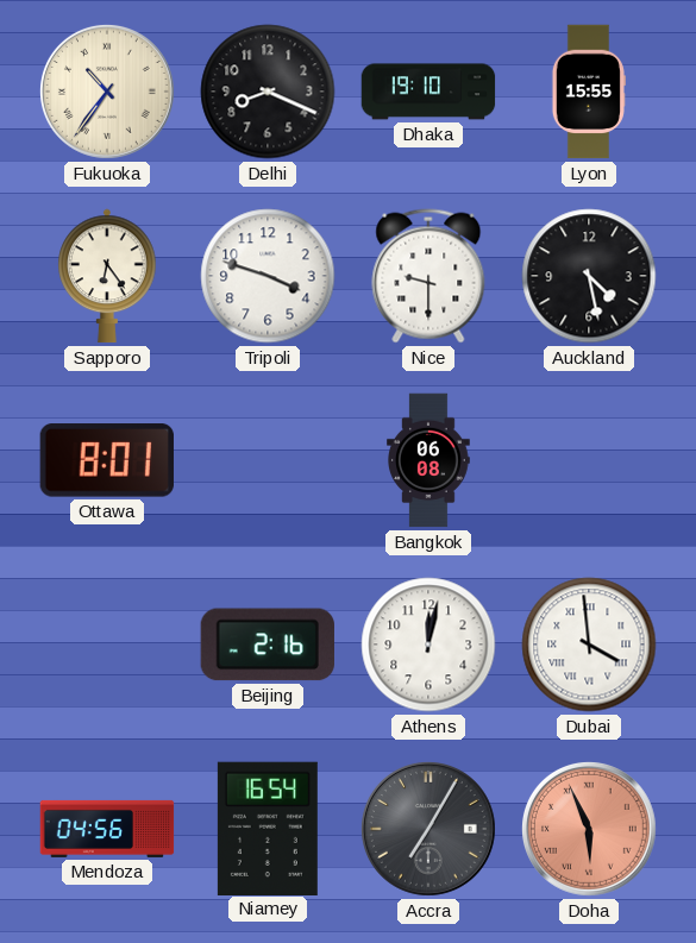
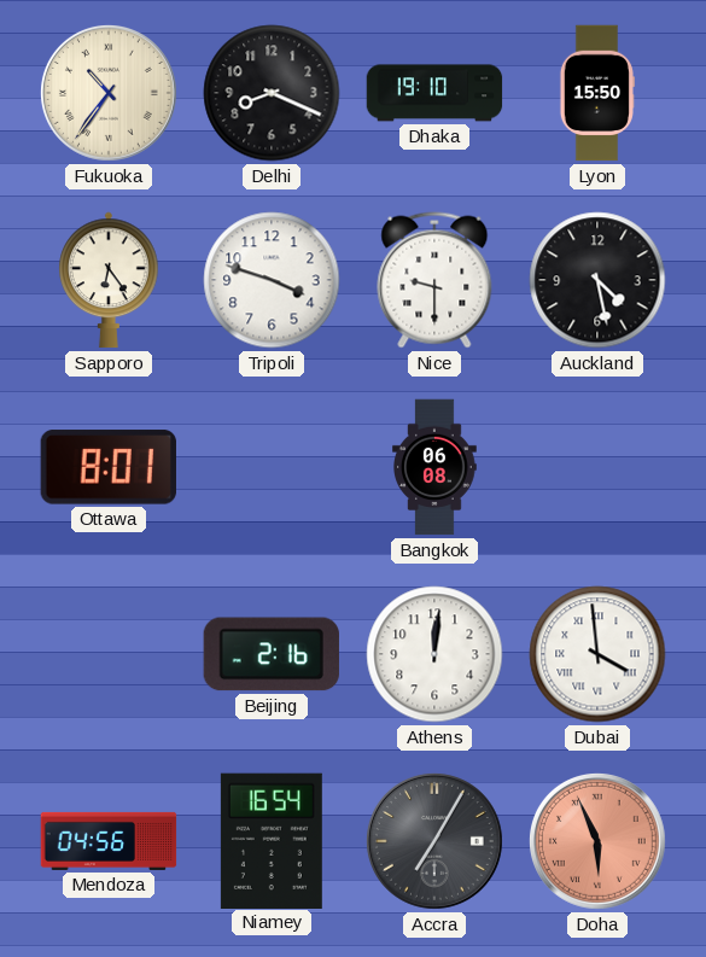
Lyon: 15:55 -> 15:50 (596, 93)
Athens: 12:02 -> 12:01 (434, 654)
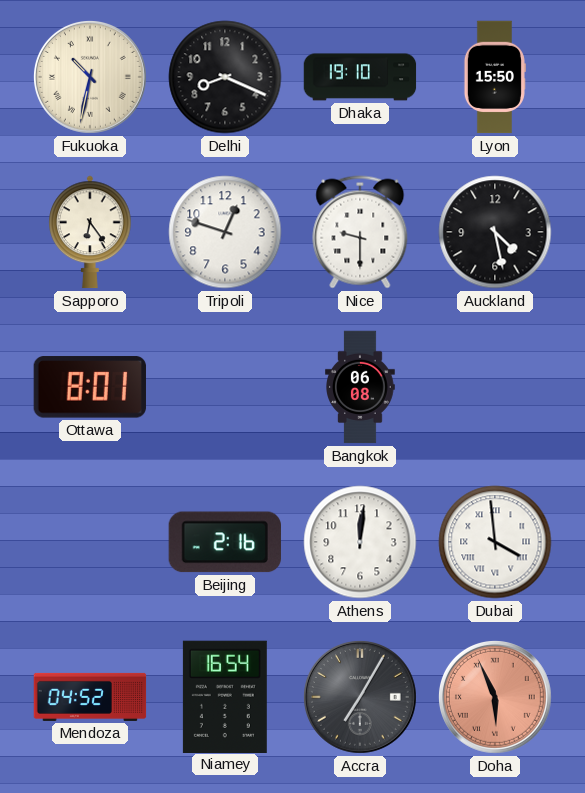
Fukuoka: 10:36 -> 10:32 (90, 77)
Tripoli: 3:48 -> 12:48 (225, 232)
Mendoza: 04:56 -> 04:52 (90, 697)
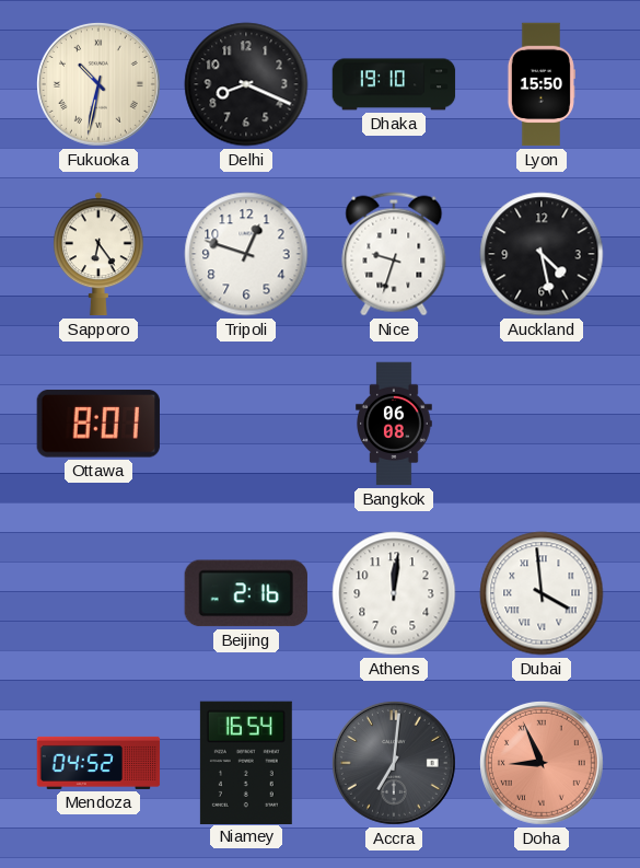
Nice: 9:30 -> 9:33 (394, 254)
Accra: 7:05 -> 7:01 (394, 763)
Doha: 5:56 -> 8:56 (542, 763)
